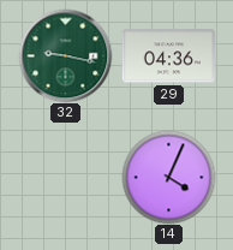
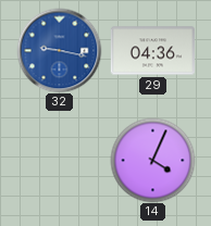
32 dial: green -> blue (59, 50)
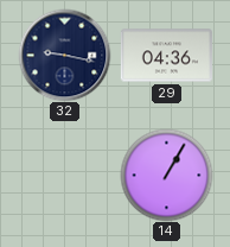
32 dial: blue -> navy (64, 55)
14: 4:04 -> 1:05 (166, 175)
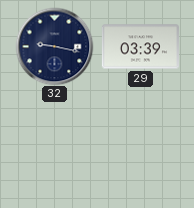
29: 04:36 -> 03:39 (140, 47)
14: 1:05 -> none (166, 175)
